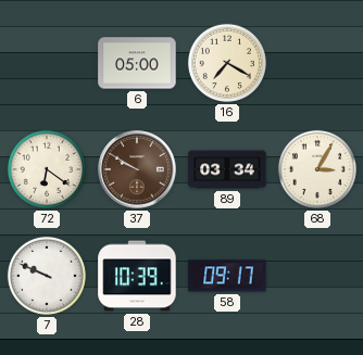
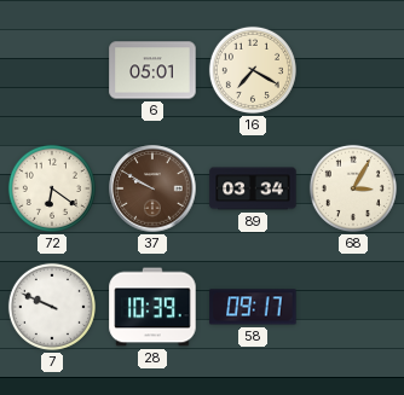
6: 05:00 -> 05:01 (152, 70)
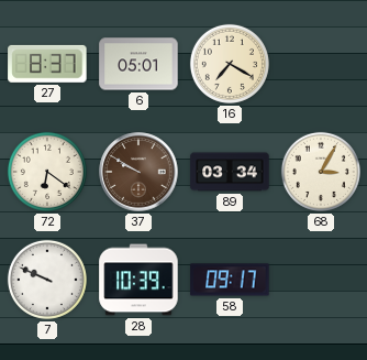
27: none -> 8:37 (47, 64)
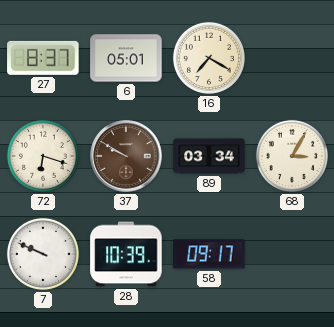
72: 6:21 -> 6:18 (43, 156)
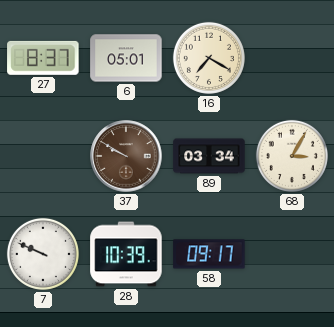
72: 6:18 -> none (43, 156)
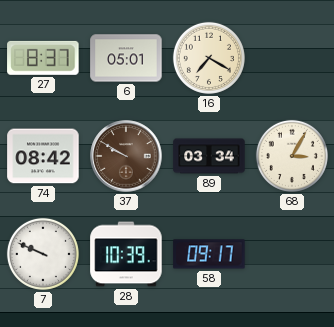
74: none -> 08:42 (43, 156)
